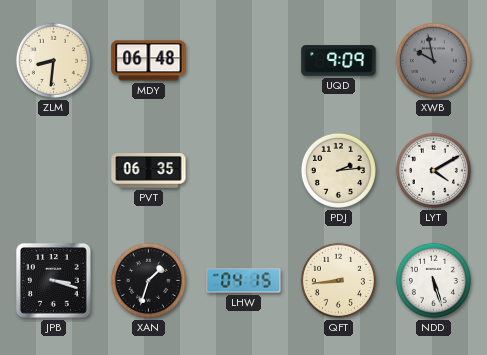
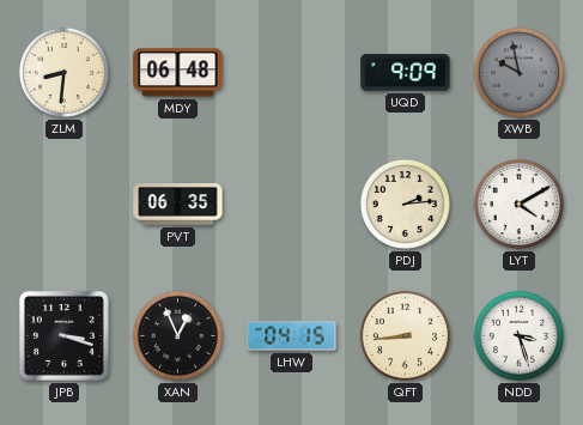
XAN: 1:33 -> 12:56 (177, 335)
NDD: 5:27 -> 3:27 (518, 335)
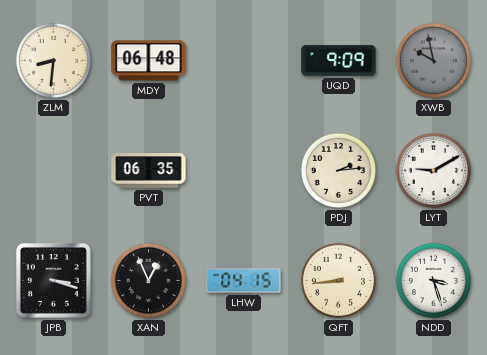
LYT: 4:10 -> 9:10 (433, 170)
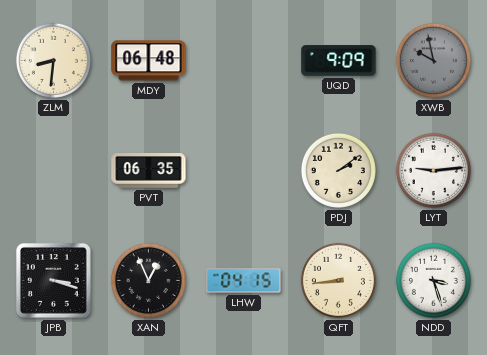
PDJ: 2:14 -> 2:09 (338, 170)
LYT: 9:10 -> 9:14 (433, 170)
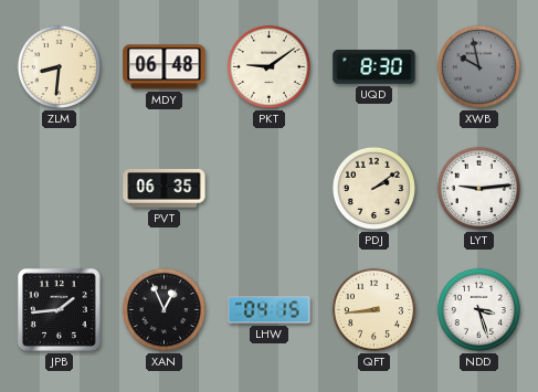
PKT: none -> 9:09 (268, 66)
UQD: 9:09 -> 8:30 (375, 67)
JPB: 3:18 -> 1:44 (59, 309)
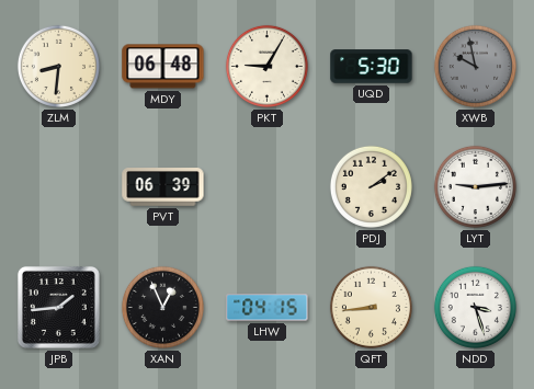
PKT: 9:09 -> 9:05 (266, 66)
UQD: 8:30 -> 5:30 (372, 67)
PVT: 06:35 -> 06:39 (163, 187)
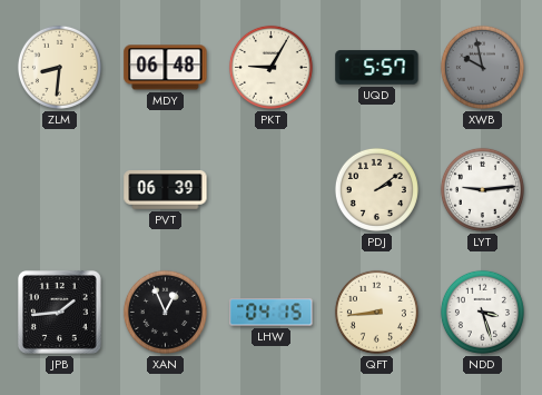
UQD: 5:30 -> 5:57 (377, 68)
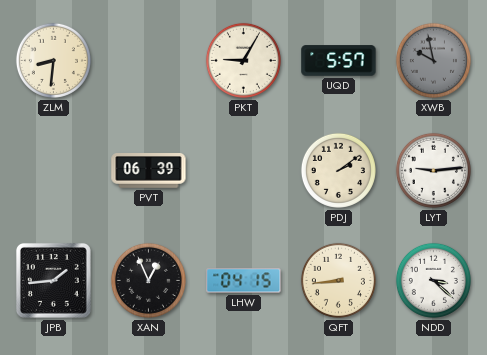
MDY: 06:48 -> none (166, 68)
NDD: 3:27 -> 3:22 (433, 280)
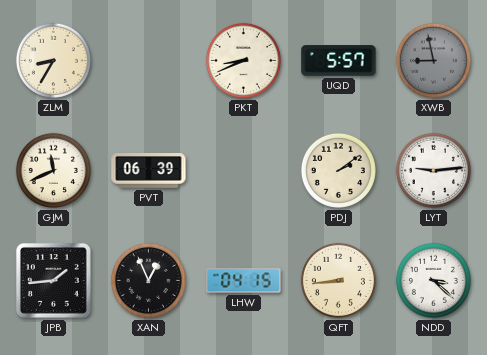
ZLM: 8:31 -> 8:35 (53, 60)
PKT: 9:05 -> 8:41 (243, 60)
XWB: 9:58 -> 8:58 (433, 60)
GJM: none -> 11:41 (53, 170)
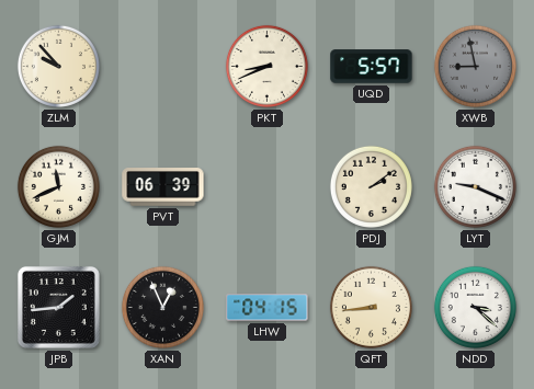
ZLM: 8:35 -> 9:53 (58, 66)
LYT: 9:14 -> 9:19 (475, 186)
